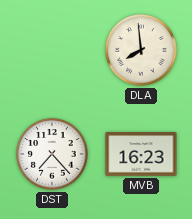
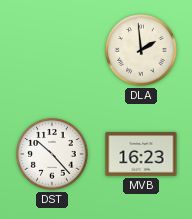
DLA: 7:59 -> 1:59 (141, 50)
DST: 7:23 -> 10:23 (52, 154)
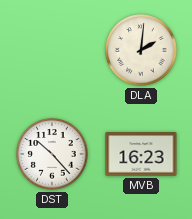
DLA: 1:59 -> 2:01 (141, 50)
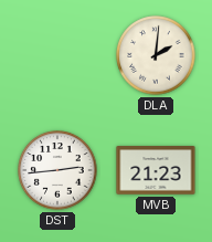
DST: 10:23 -> 2:44 (57, 170)
MVB: 16:23 -> 21:23 (156, 170)
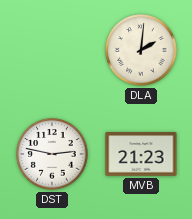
DST: 2:44 -> 2:47 (52, 154)
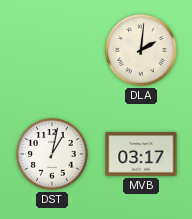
DST: 2:47 -> 1:02 (52, 154)
MVB: 21:23 -> 03:17 (141, 154)
